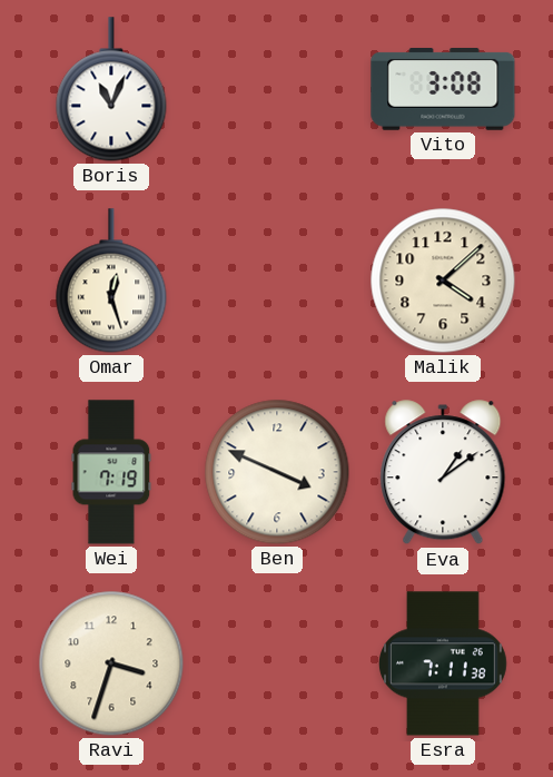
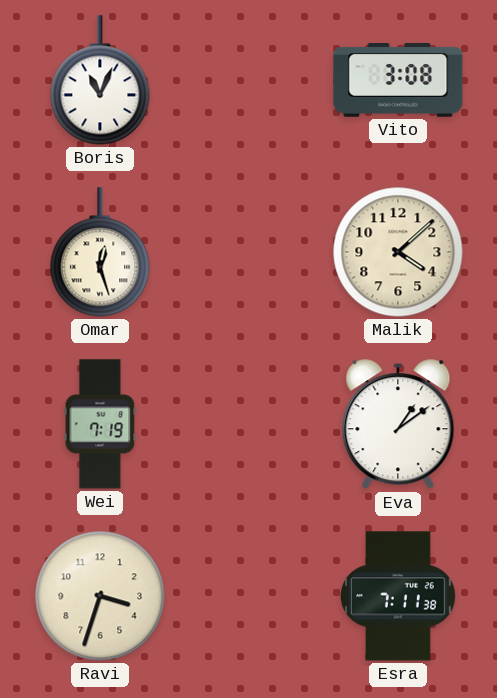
Ben: 3:49 -> none (277, 472)
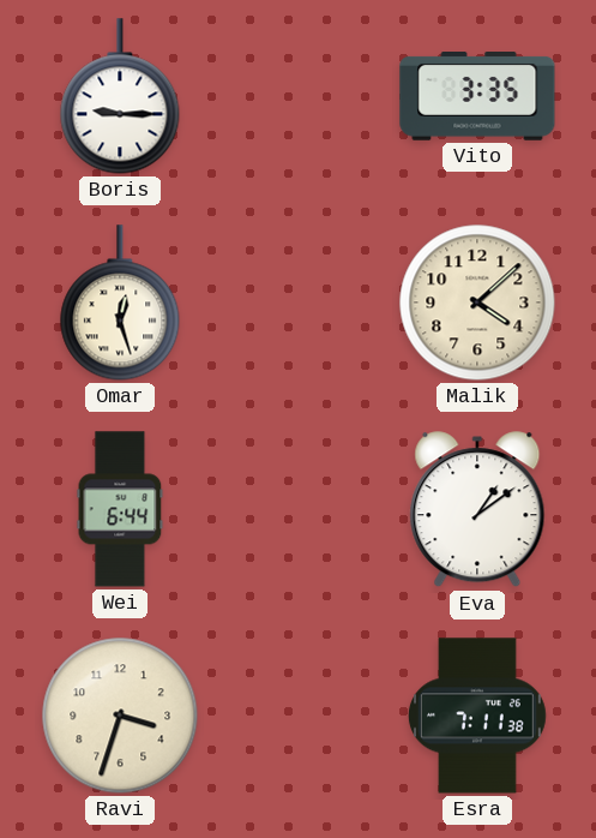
Boris: 11:04 -> 9:15 (120, 96)
Vito: 3:08 -> 3:35 (477, 96)
Wei: 7:19 -> 6:44 (120, 509)
